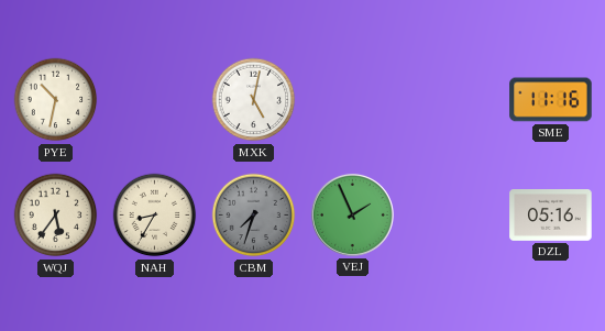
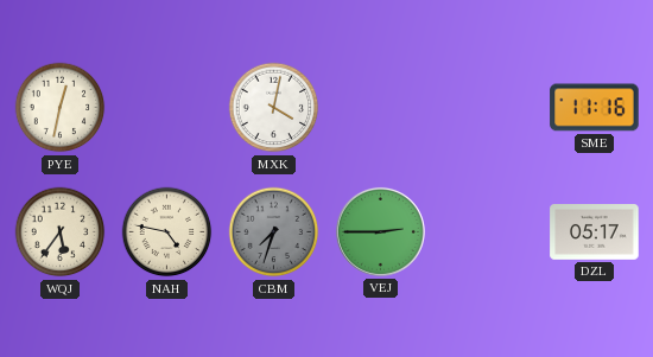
PYE: 10:32 -> 12:32 (61, 108)
MXK: 5:02 -> 4:02 (274, 108)
NAH: 8:35 -> 4:47 (167, 232)
VEJ: 1:56 -> 2:45 (380, 231)
DZL: 05:16 -> 05:17 (595, 232)
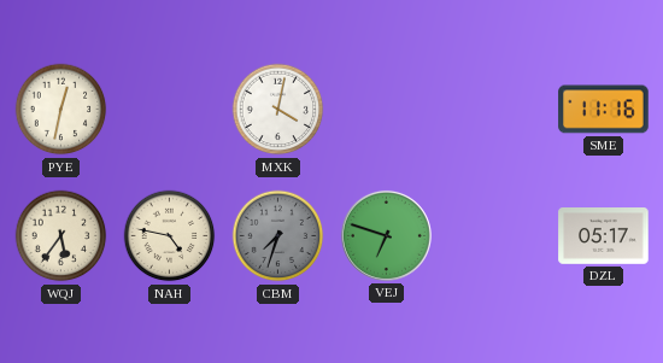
VEJ: 2:45 -> 6:48 (386, 235)
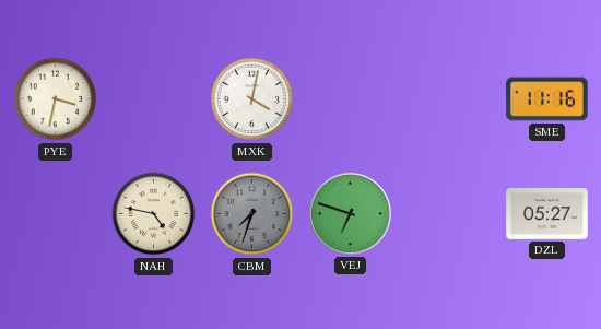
PYE: 12:32 -> 3:32 (56, 99)
WQJ: 5:36 -> none (61, 236)
DZL: 05:17 -> 05:27 (547, 214)
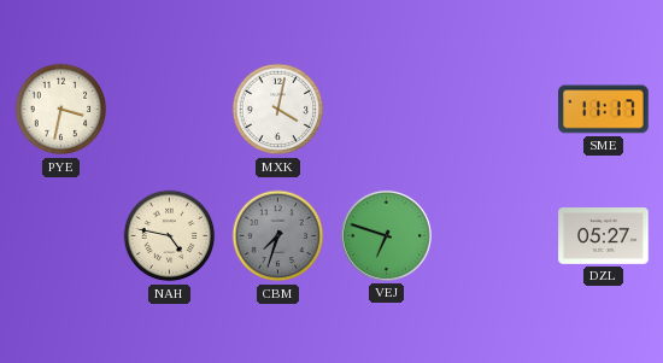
SME: 11:16 -> 11:17 (604, 110)
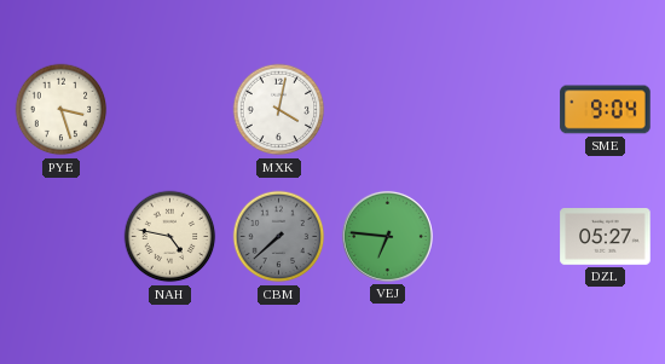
PYE: 3:32 -> 3:27 (62, 110)
SME: 11:17 -> 9:04 (606, 110)
CBM: 7:33 -> 7:38 (279, 237)
VEJ: 6:48 -> 6:46 (387, 236)
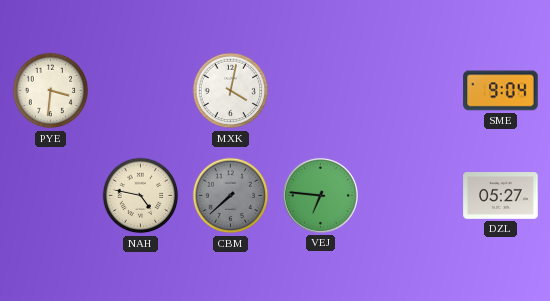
PYE: 3:27 -> 3:31 (51, 91)
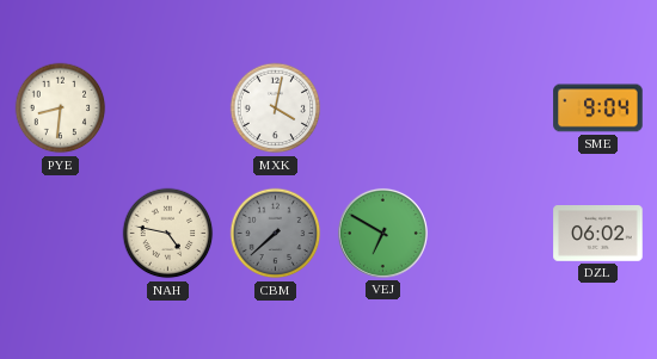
PYE: 3:31 -> 8:31 (61, 109)
VEJ: 6:46 -> 6:50 (382, 233)
DZL: 05:27 -> 06:02 (598, 234)
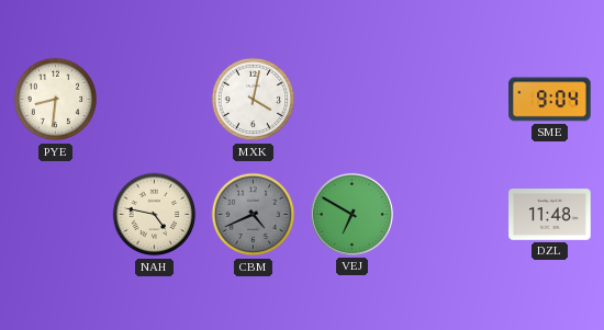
CBM: 7:38 -> 4:41 (254, 215)
DZL: 06:02 -> 11:48 (550, 215)
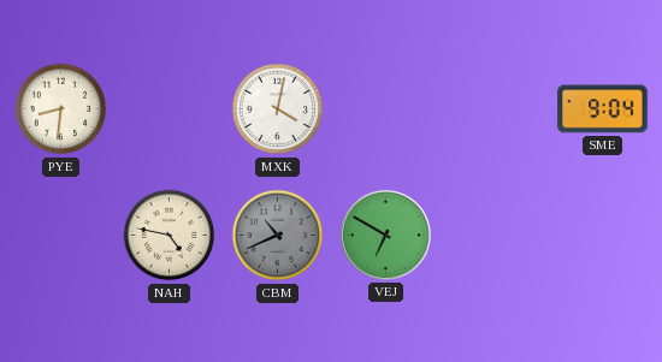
CBM: 4:41 -> 10:41 (278, 236)
DZL: 11:48 -> none (550, 215)
